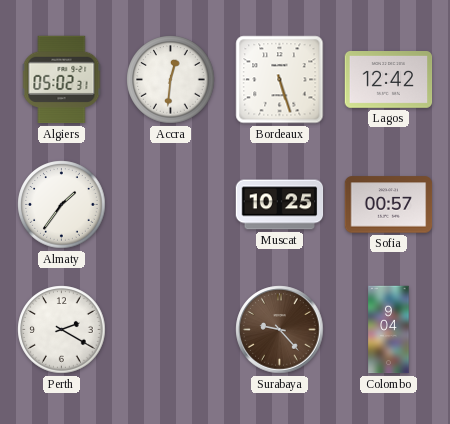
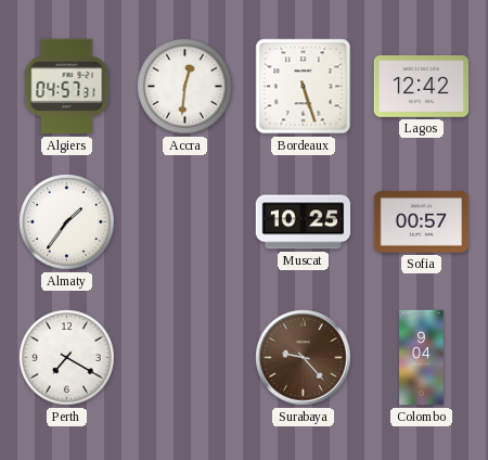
Algiers: 05:02 -> 04:57 (67, 87)
Perth: 2:20 -> 7:20 (67, 358)
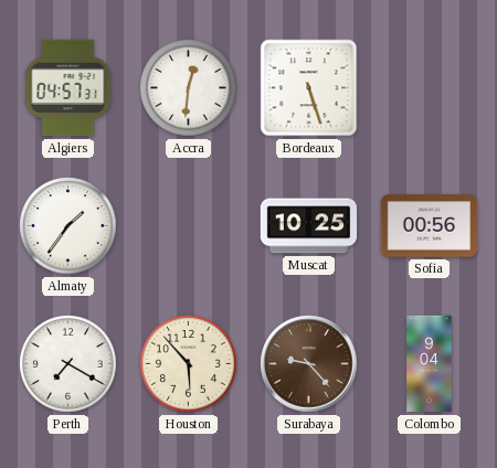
Lagos: 12:42 -> none (422, 87)
Sofia: 00:57 -> 00:56 (430, 226)
Houston: none -> 5:53 (189, 364)
